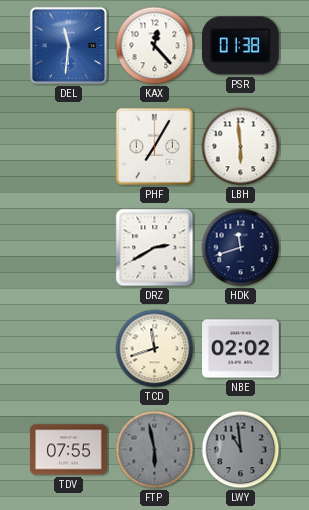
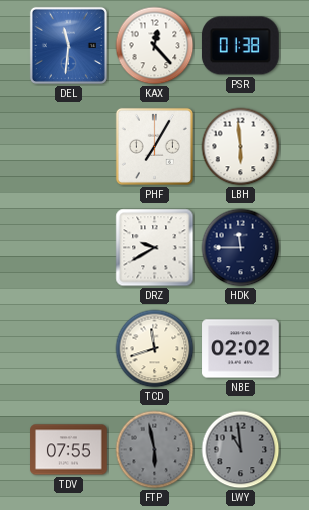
DRZ: 2:40 -> 9:40 (155, 248)
HDK: 11:42 -> 11:45 (241, 248)
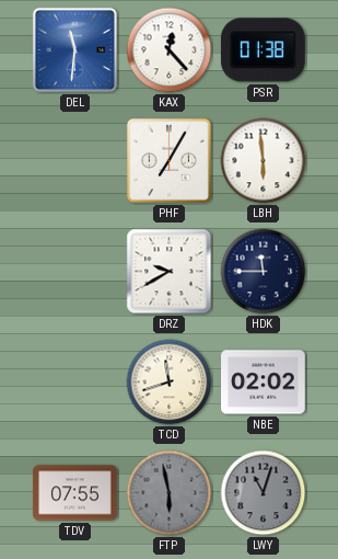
LWY: 10:59 -> 11:03 (264, 493)
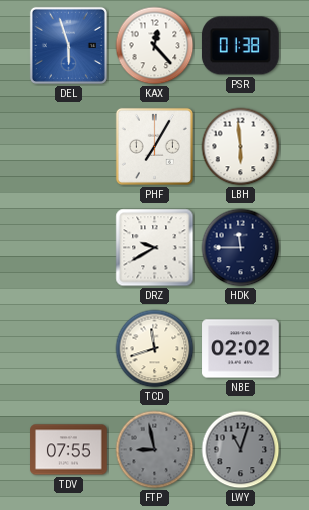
DEL: 11:31 -> 5:57 (68, 45)
FTP: 5:58 -> 8:58 (155, 450)
